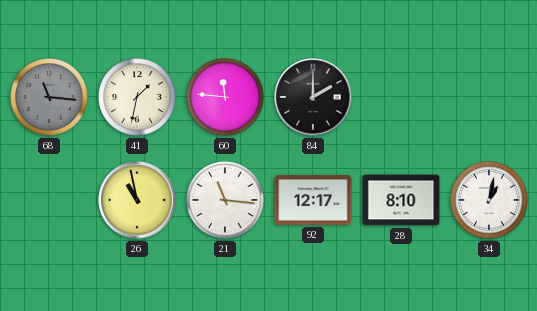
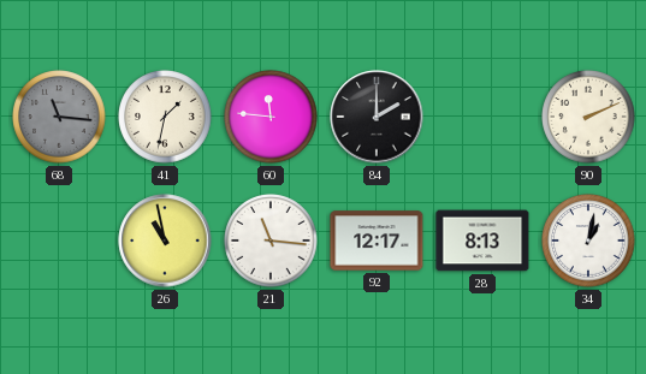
90: none -> 2:11 (588, 117)
28: 8:10 -> 8:13 (482, 241)
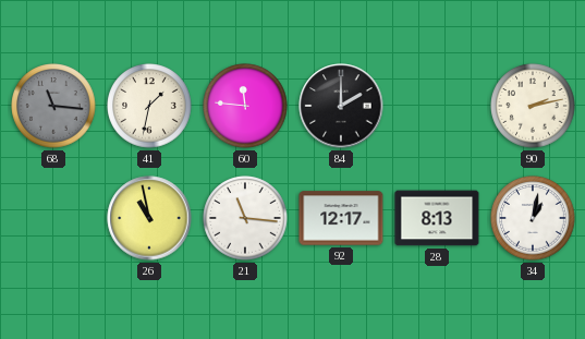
90: 2:11 -> 2:13 (533, 106)
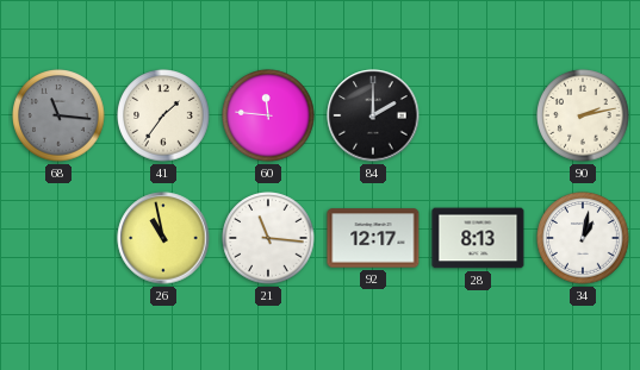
41: 1:32 -> 1:36 (163, 115)
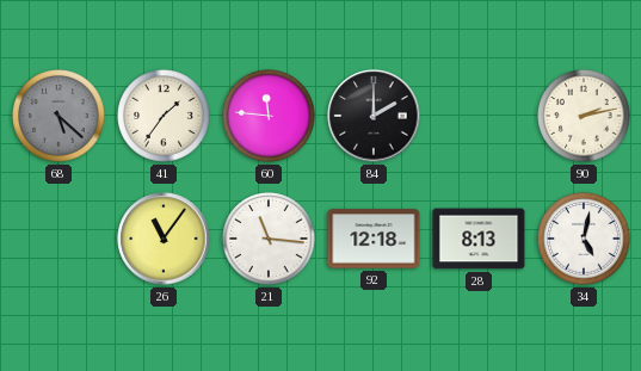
68: 11:16 -> 5:22 (58, 116)
26: 10:58 -> 11:06 (164, 239)
92: 12:17 -> 12:18 (374, 239)
34: 1:02 -> 5:02 (584, 239)
